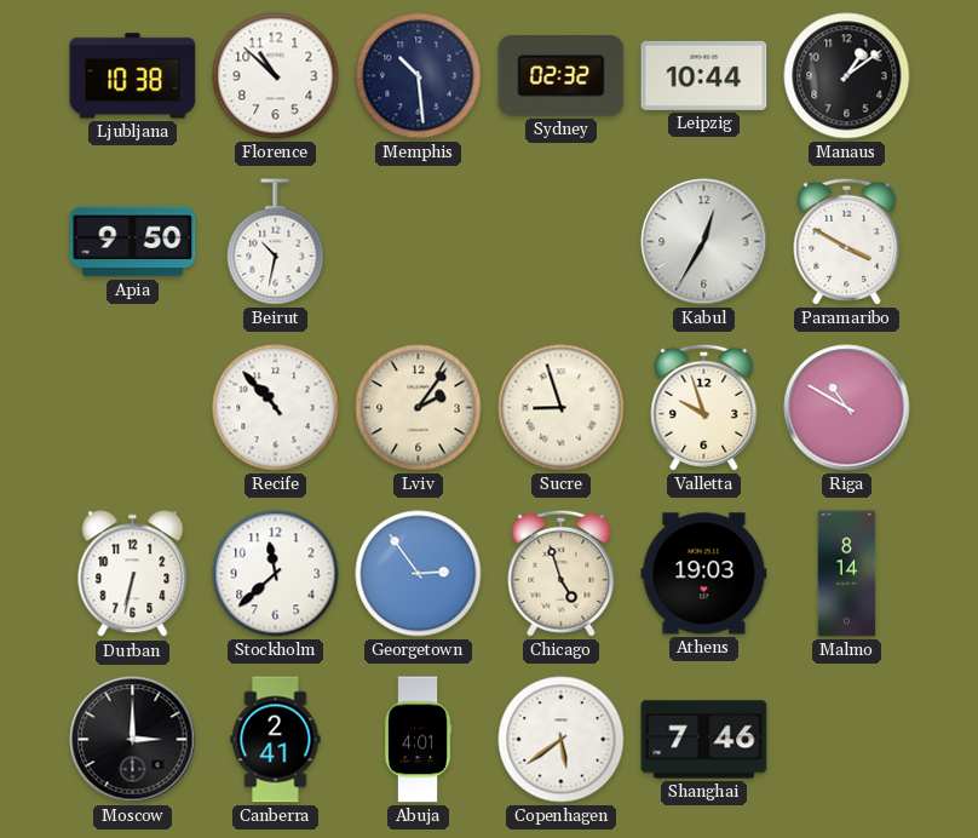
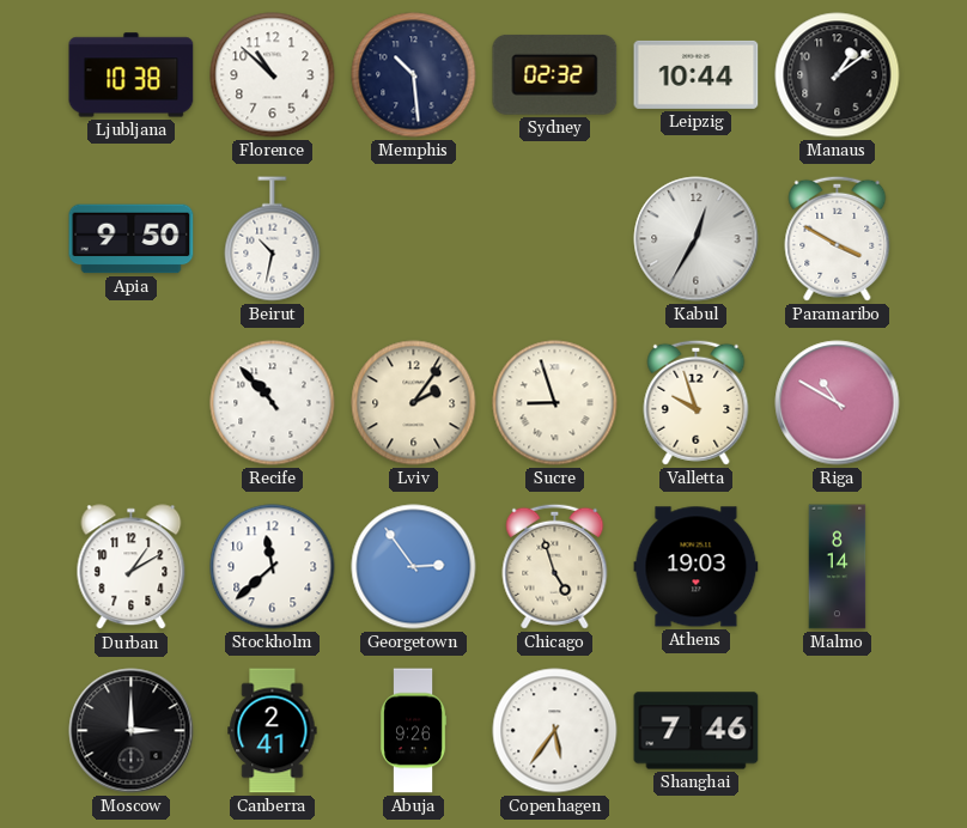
Durban: 6:32 -> 1:10 (132, 567)
Abuja: 4:01 -> 9:26 (414, 731)
Copenhagen: 5:39 -> 5:36 (555, 731)
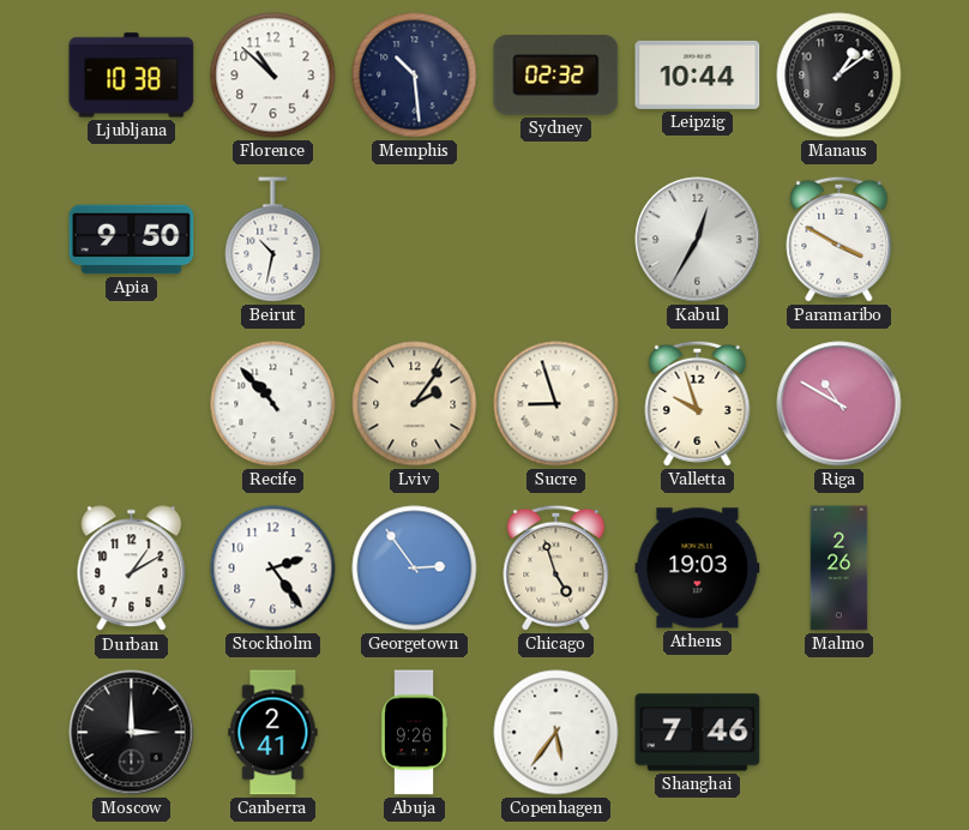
Stockholm: 11:38 -> 2:24 (273, 569)
Malmo: 8:14 -> 2:26 (839, 569)
